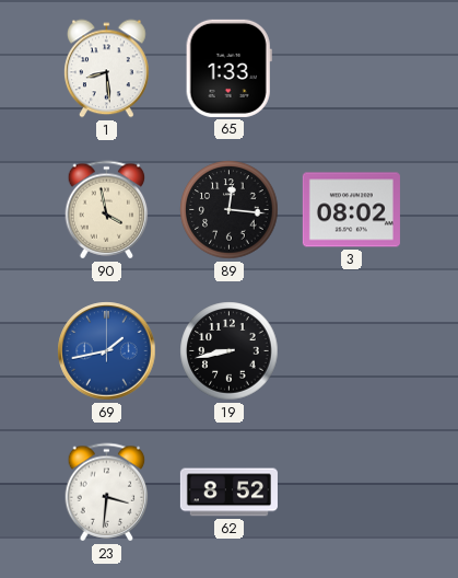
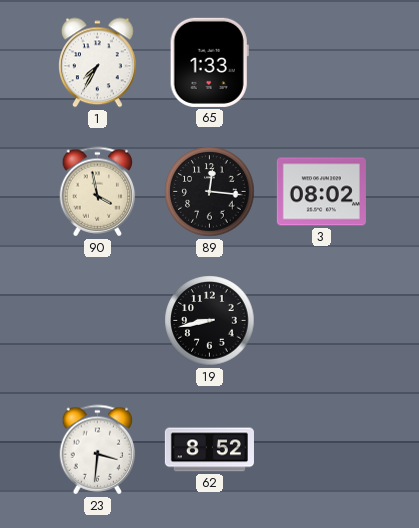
1: 8:29 -> 7:35 (98, 63)
69: 1:43 -> none (107, 351)
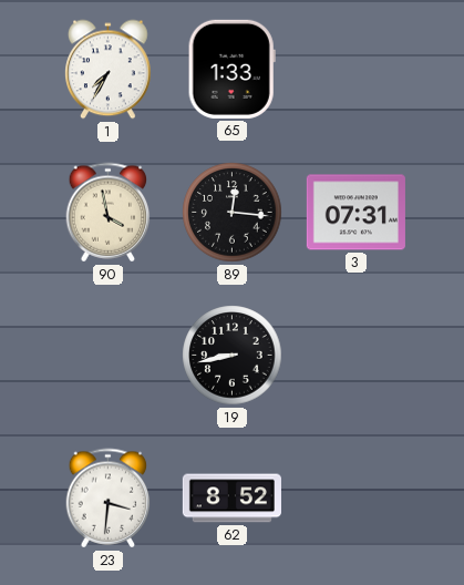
3: 08:02 -> 07:31 (355, 213)
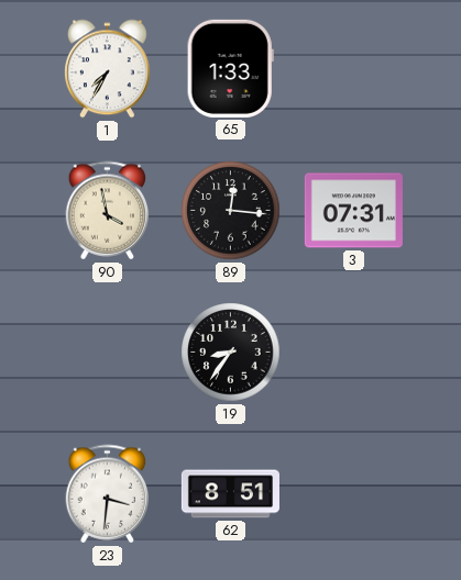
19: 8:43 -> 8:36 (231, 353)
62: 8:52 -> 8:51 (230, 494)
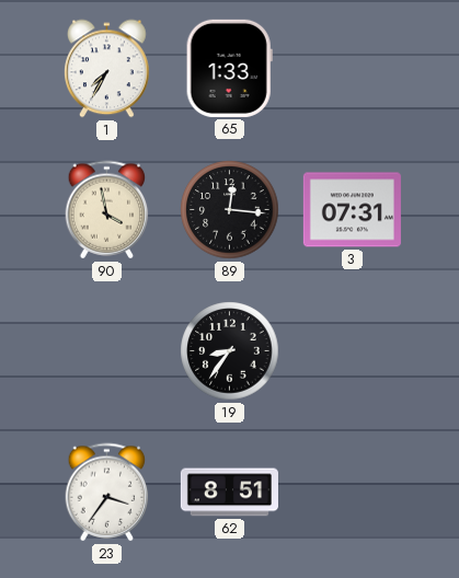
23: 3:31 -> 3:36 (107, 493)
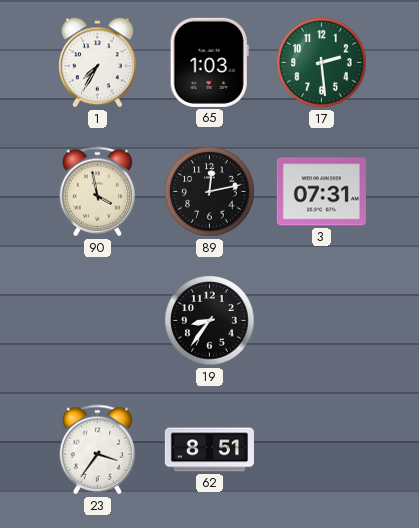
65: 1:33 -> 1:03 (209, 62)
17: none -> 2:29 (322, 63)
89: 12:16 -> 12:13 (210, 192)
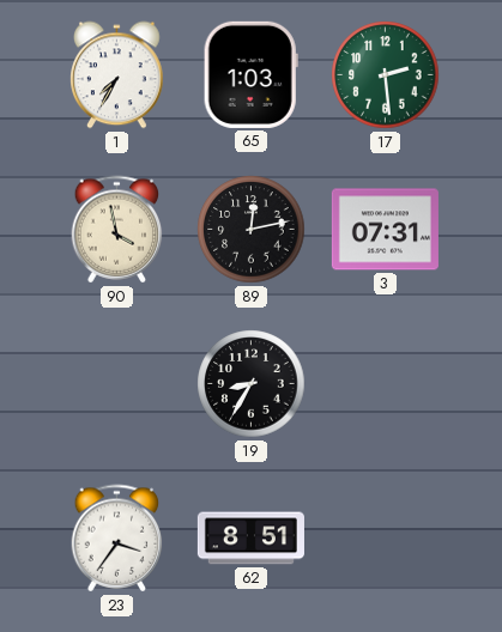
19: 8:36 -> 8:35 (252, 384)
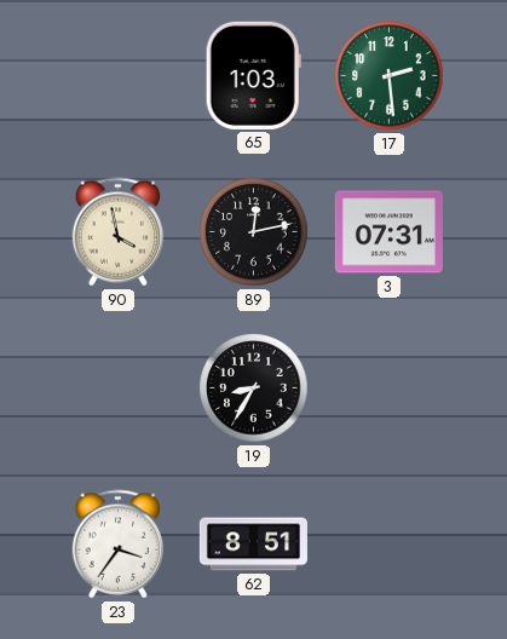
1: 7:35 -> none (117, 75)
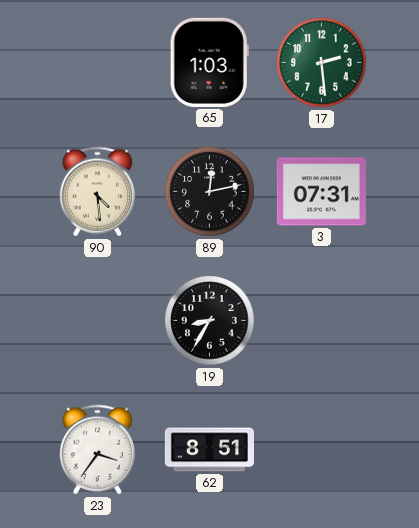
90: 3:58 -> 4:29 (98, 192)
